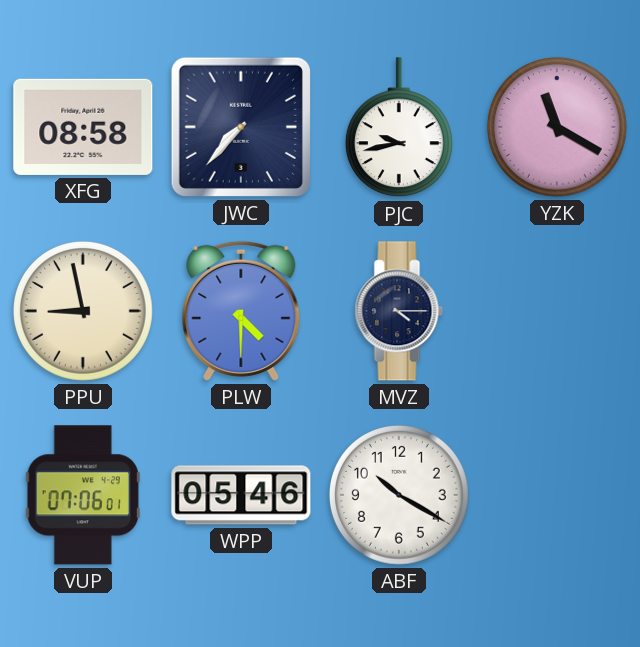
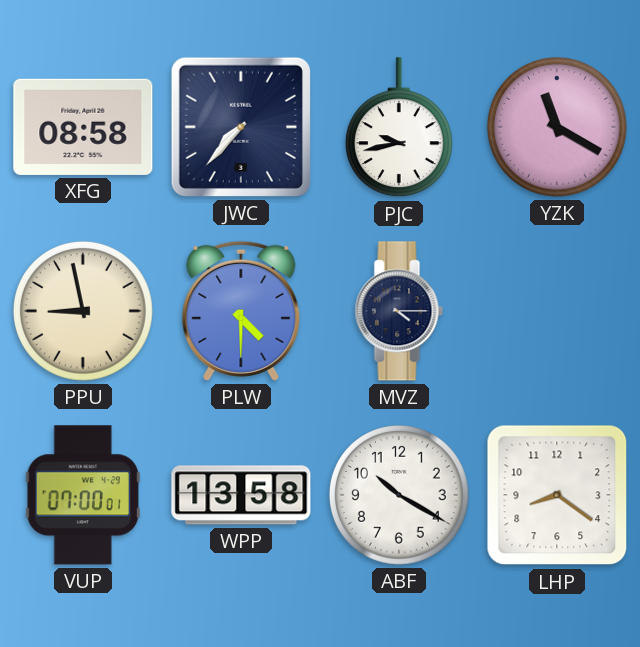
VUP: 07:06 -> 07:00 (83, 495)
WPP: 05:46 -> 13:58 (241, 495)
LHP: none -> 8:21 (557, 495)
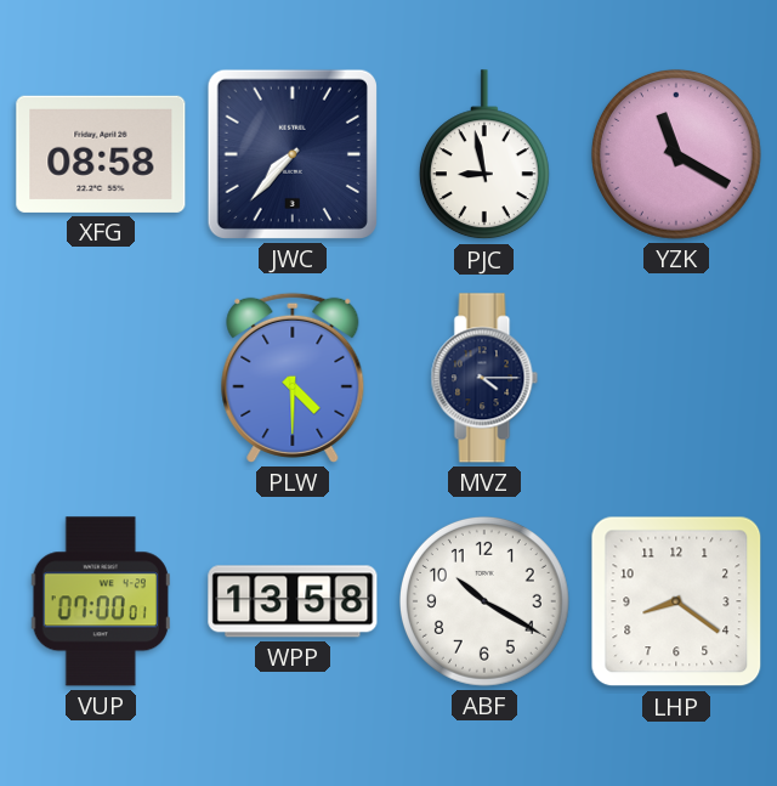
PJC: 9:43 -> 8:58 (484, 155)
PPU: 8:58 -> none (83, 311)
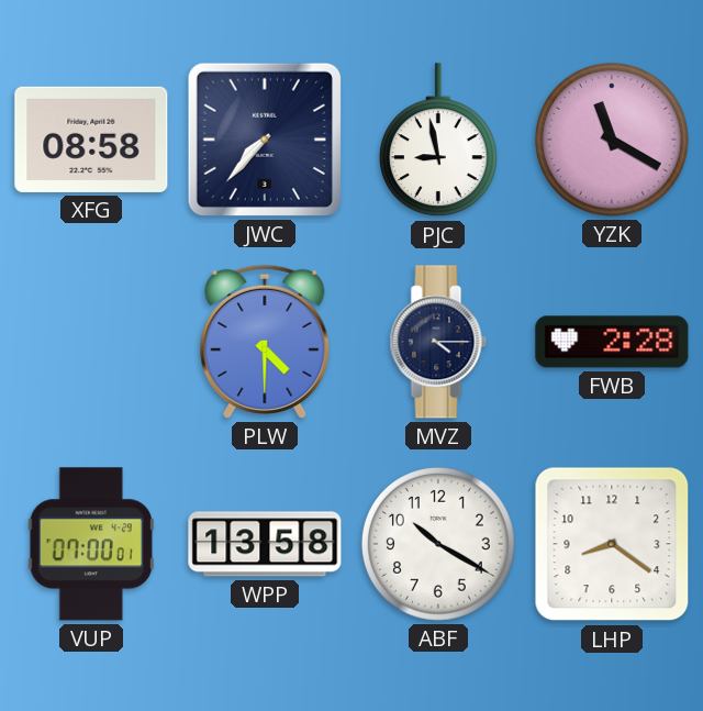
FWB: none -> 2:28 (612, 342)
